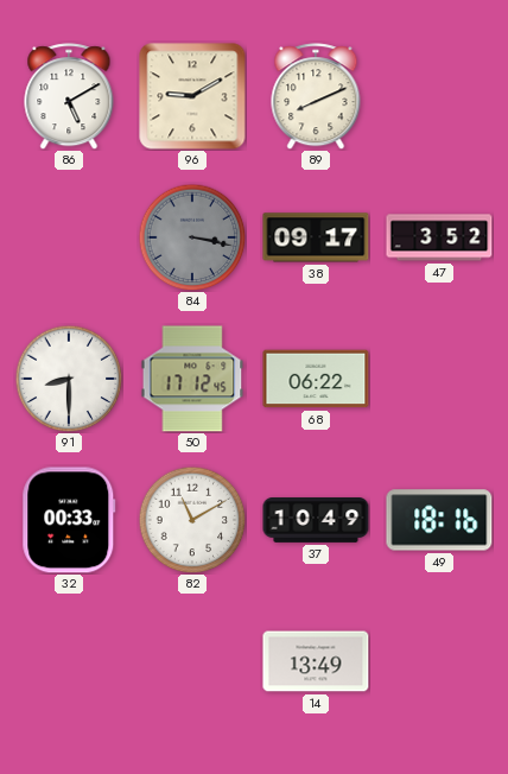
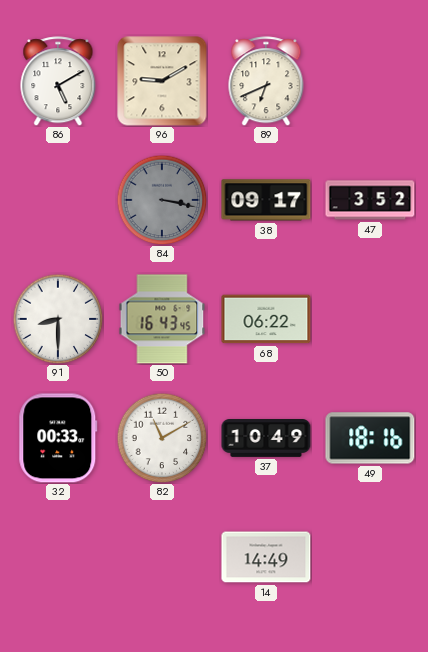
89: 8:11 -> 6:41 (266, 81)
50: 17:12 -> 16:43 (162, 319)
14: 13:49 -> 14:49 (266, 557)
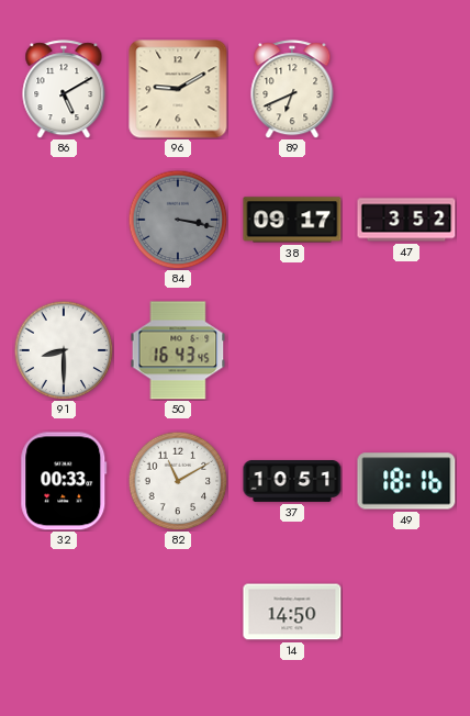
68: 06:22 -> none (266, 319)
37: 10:49 -> 10:51 (292, 482)
14: 14:49 -> 14:50 (292, 612)
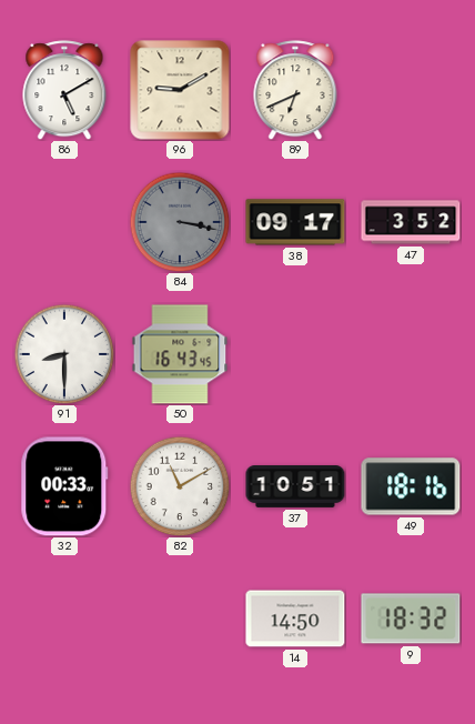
9: none -> 18:32 (411, 619)
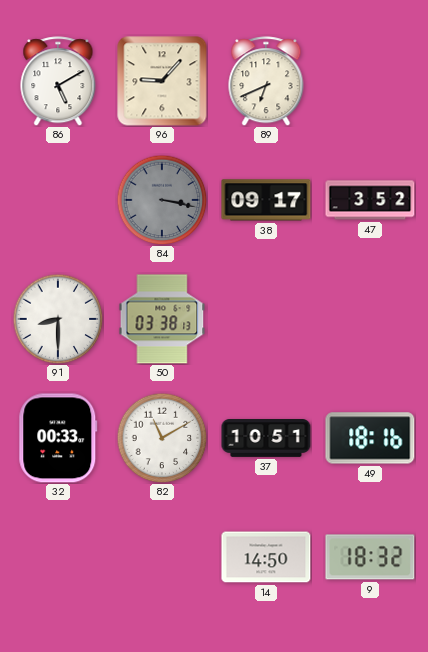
96: 9:10 -> 9:07 (162, 81)
50: 16:43 -> 03:38 (162, 319)
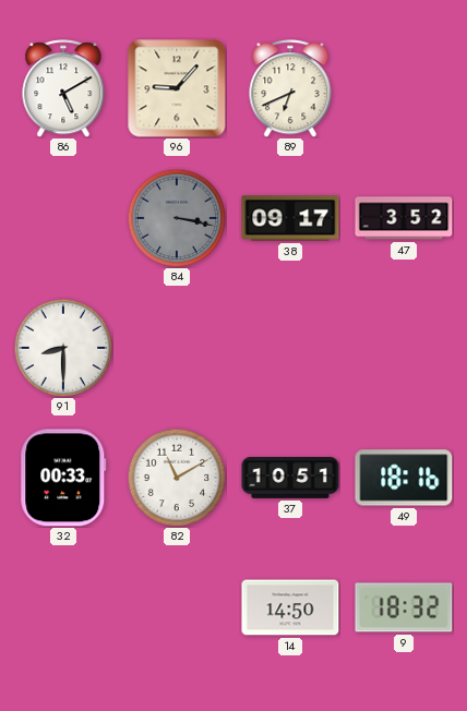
50: 03:38 -> none (162, 319)
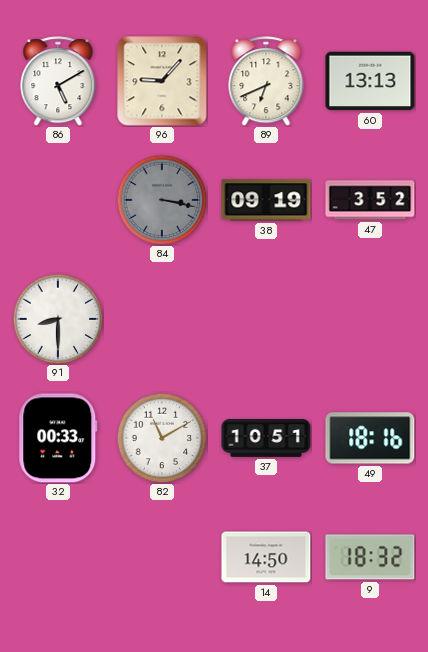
60: none -> 13:13 (370, 81)
38: 09:17 -> 09:19 (266, 200)
